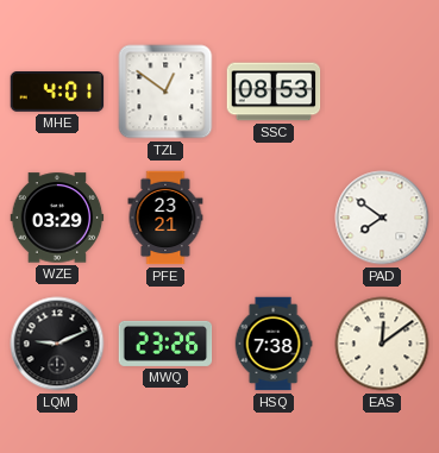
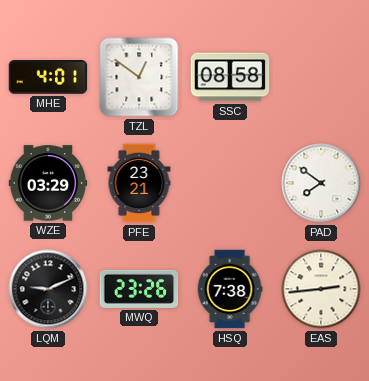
SSC: 08:53 -> 08:58 (230, 77)
EAS: 12:09 -> 2:44 (321, 289)
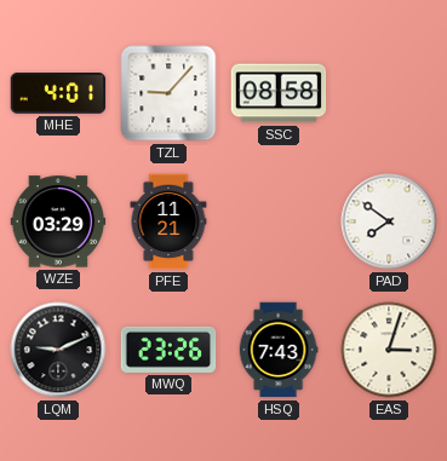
TZL: 12:51 -> 9:07 (168, 93)
PFE: 23:21 -> 11:21 (168, 221)
HSQ: 7:38 -> 7:43 (279, 350)
EAS: 2:44 -> 3:03 (389, 350)
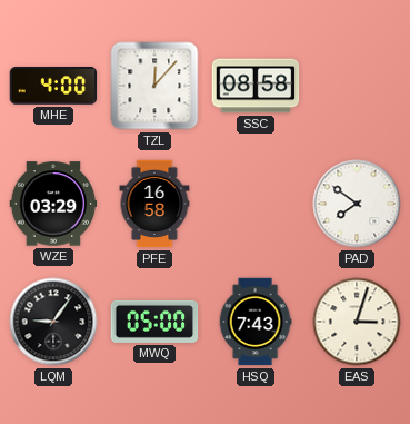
MHE: 4:01 -> 4:00 (53, 86)
TZL: 9:07 -> 12:07 (154, 86)
PFE: 11:21 -> 16:58 (154, 204)
LQM: 9:11 -> 9:06 (53, 322)
MWQ: 23:26 -> 05:00 (154, 322)
